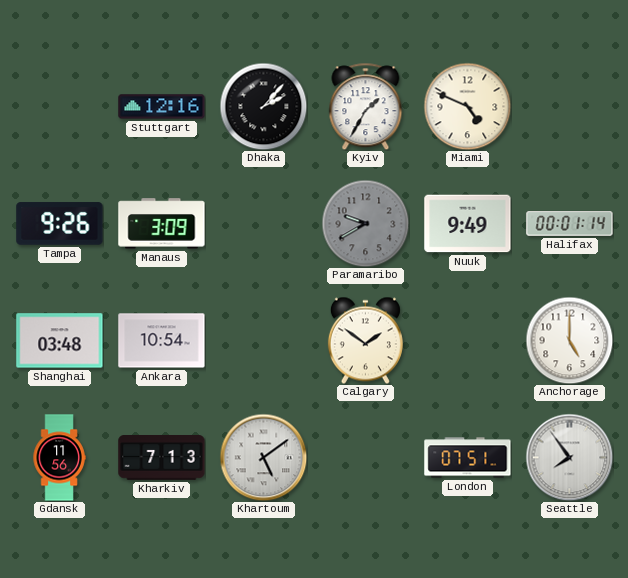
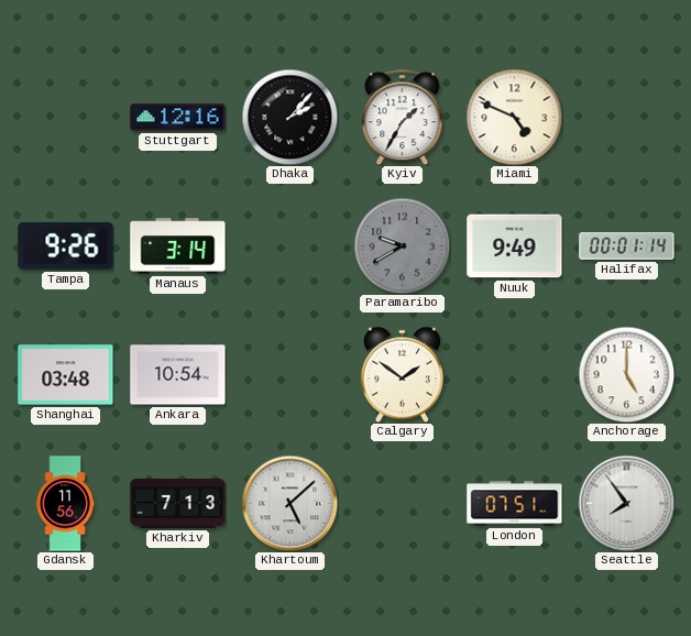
Manaus: 3:09 -> 3:14 (178, 246)
Khartoum: 5:09 -> 5:08 (289, 503)
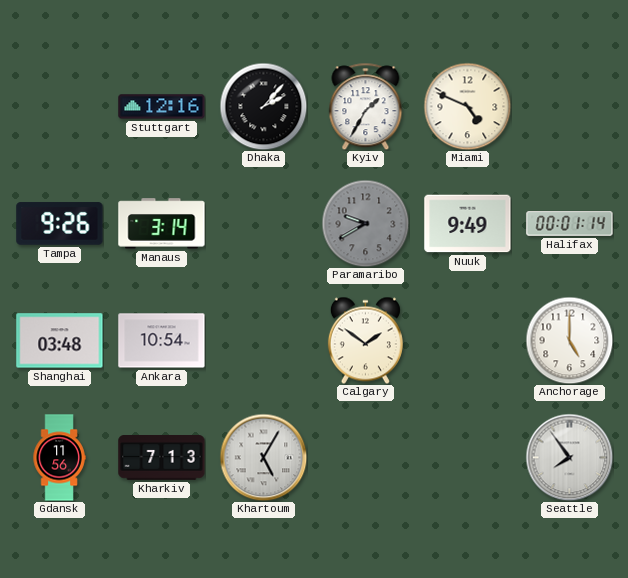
Khartoum: 5:08 -> 5:05 (263, 457)
London: 07:51 -> none (515, 504)
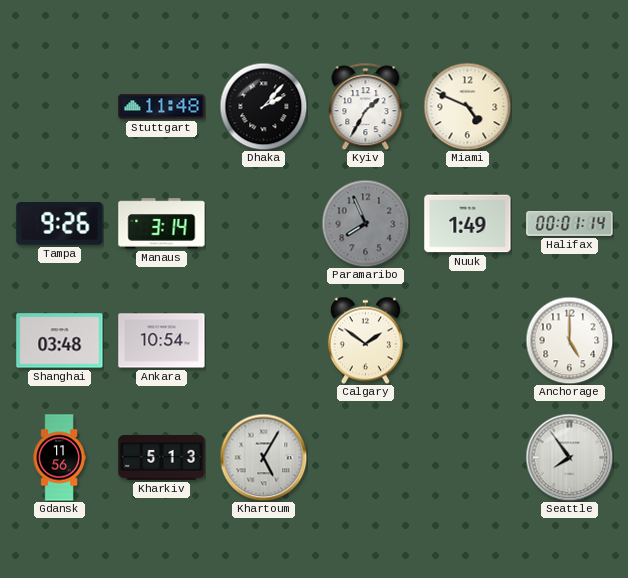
Stuttgart: 12:16 -> 11:48 (162, 107)
Paramaribo: 9:40 -> 7:56 (365, 223)
Nuuk: 9:49 -> 1:49 (468, 224)
Kharkiv: 7:13 -> 5:13 (162, 458)
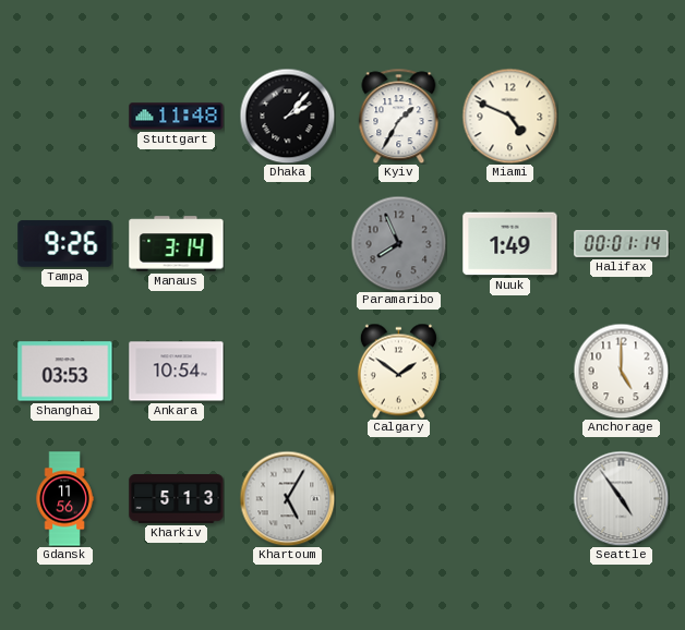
Shanghai: 03:48 -> 03:53 (65, 372)
Seattle: 7:54 -> 4:54 (621, 498)
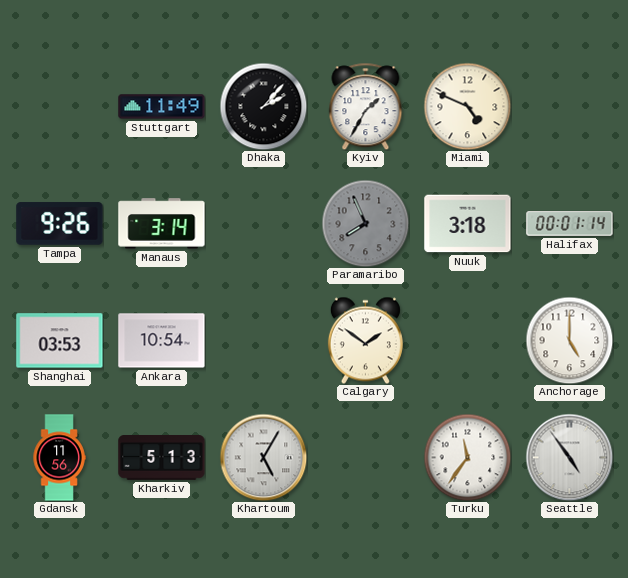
Stuttgart: 11:48 -> 11:49 (162, 107)
Nuuk: 1:49 -> 3:18 (468, 224)
Turku: none -> 11:36 (467, 457)
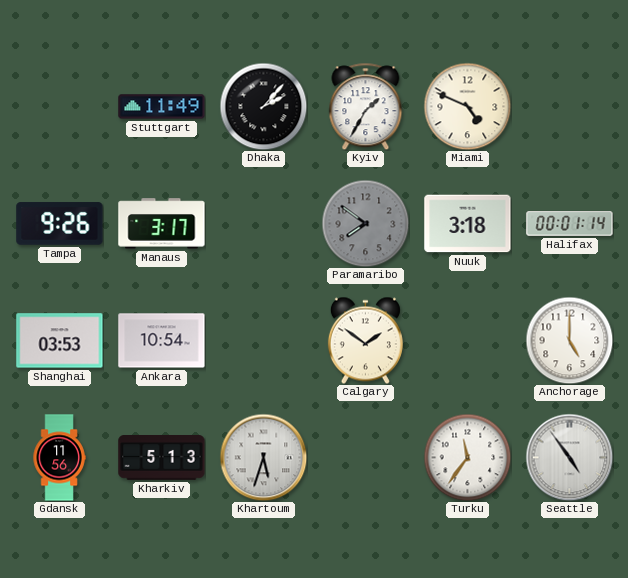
Manaus: 3:14 -> 3:17 (162, 224)
Paramaribo: 7:56 -> 7:51 (365, 223)
Khartoum: 5:05 -> 5:33 (263, 457)
